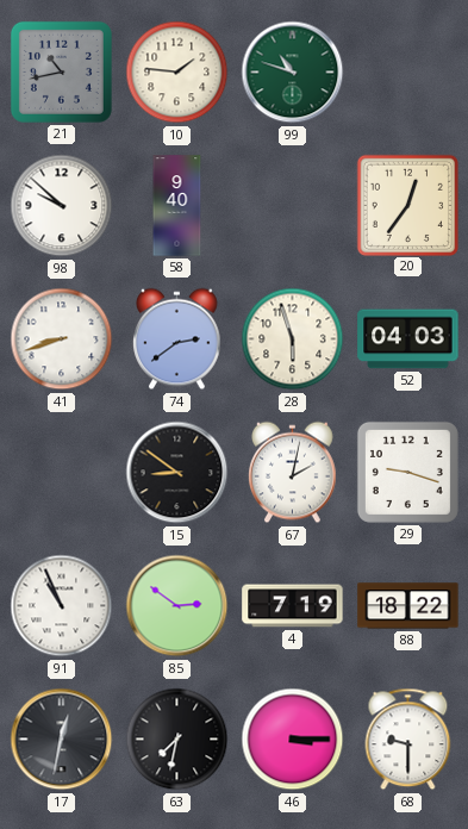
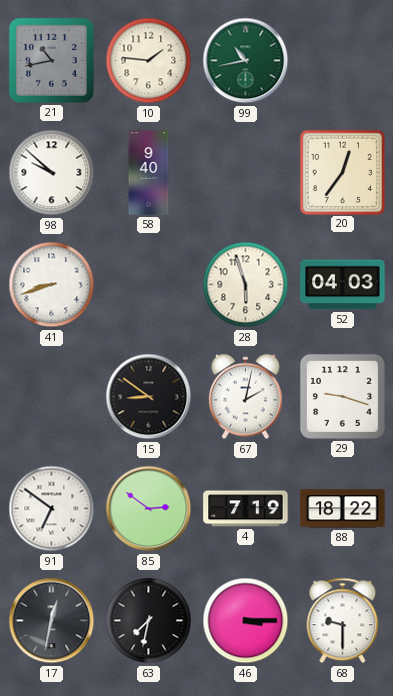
99: 10:48 -> 10:43 (246, 61)
74: 2:39 -> none (177, 339)
91: 10:56 -> 6:51 (52, 509)
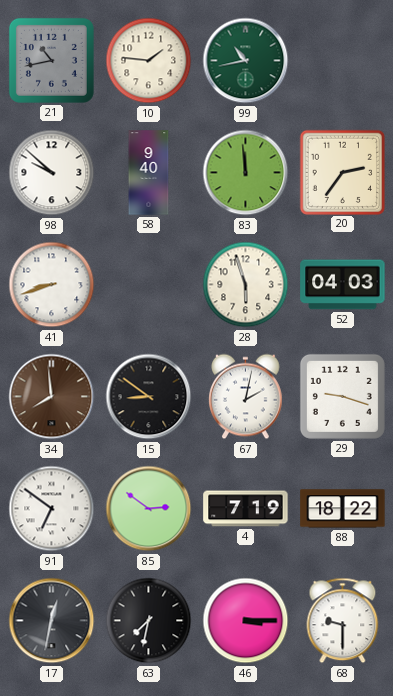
83: none -> 11:59 (246, 173)
20: 12:36 -> 2:36 (342, 172)
34: none -> 7:59 (52, 397)
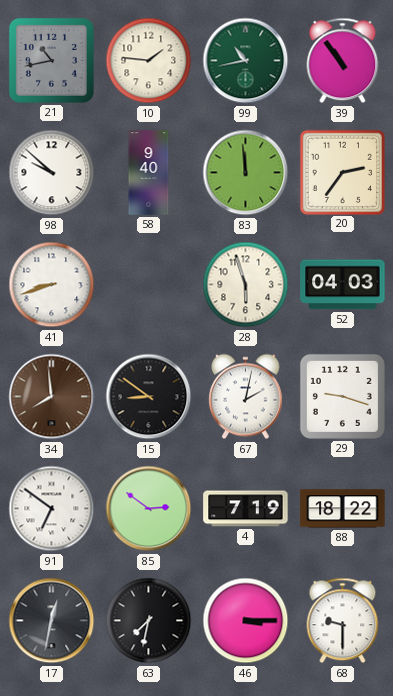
39: none -> 10:54 (343, 61)
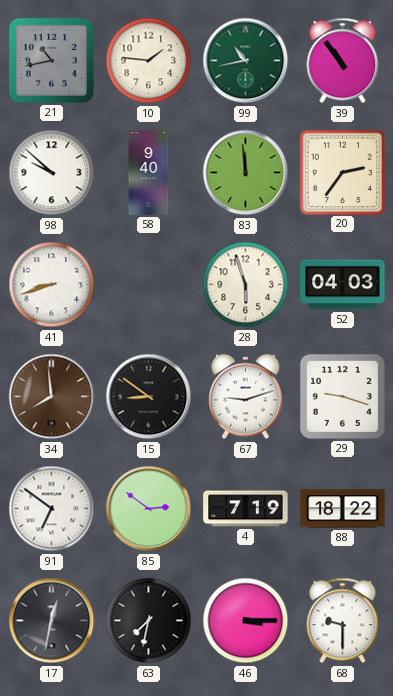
67: 2:02 -> 9:12 (246, 397)
